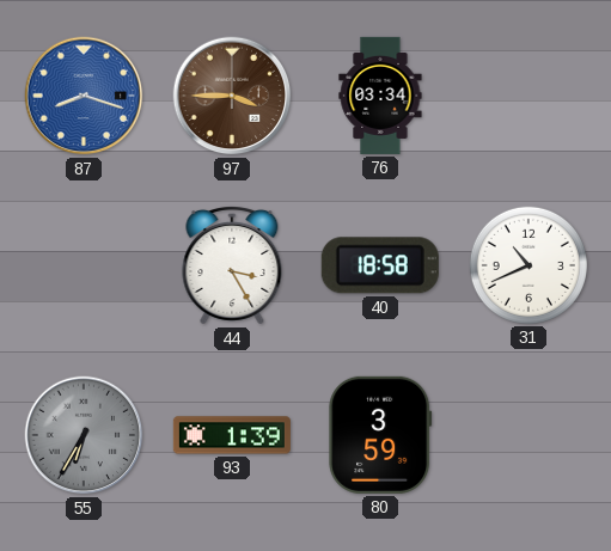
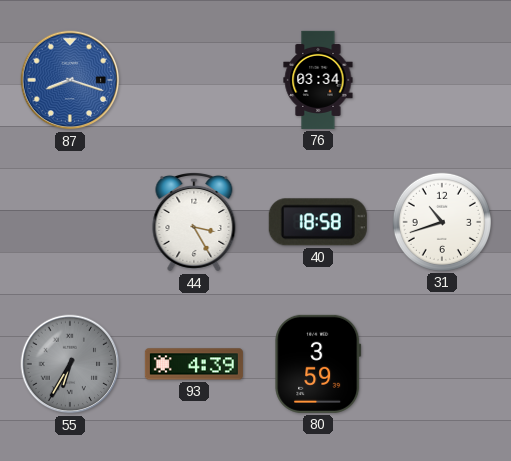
97: 3:45 -> none (232, 96)
31: 10:41 -> 10:42 (442, 222)
93: 1:39 -> 4:39 (194, 364)
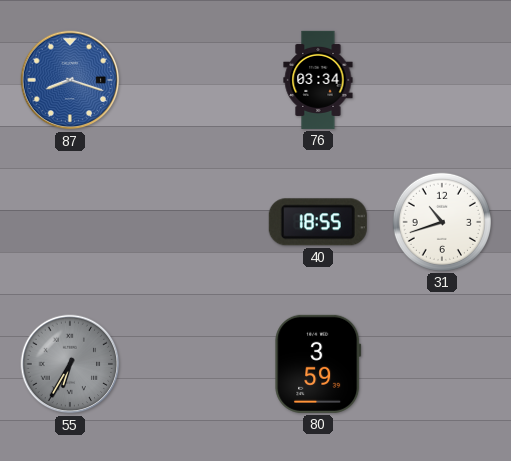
44: 3:25 -> none (194, 223)
40: 18:58 -> 18:55 (318, 222)
93: 4:39 -> none (194, 364)
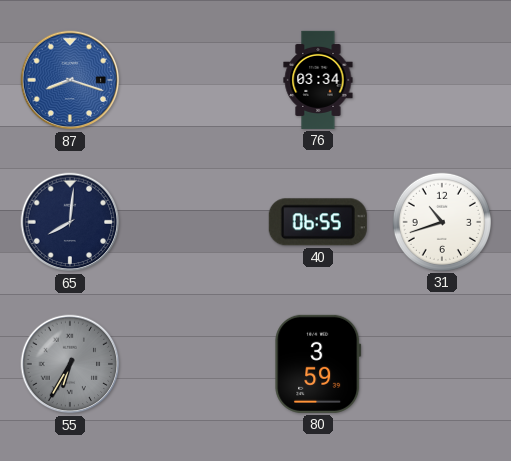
65: none -> 8:01 (70, 222)
40: 18:55 -> 06:55 (318, 222)
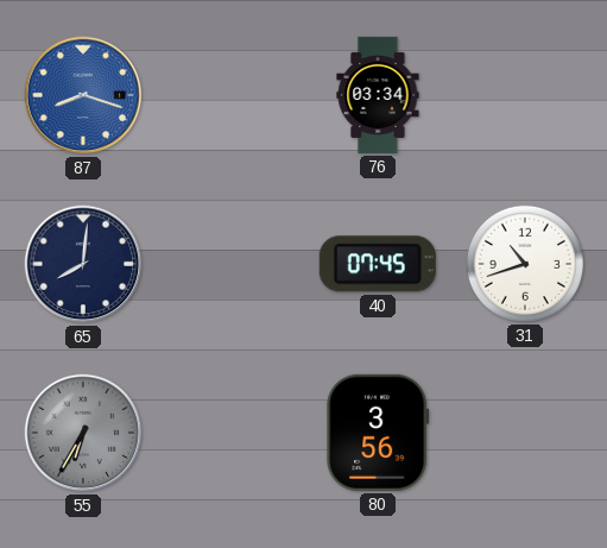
40: 06:55 -> 07:45 (378, 264)
80: 3:59 -> 3:56 (378, 433)
